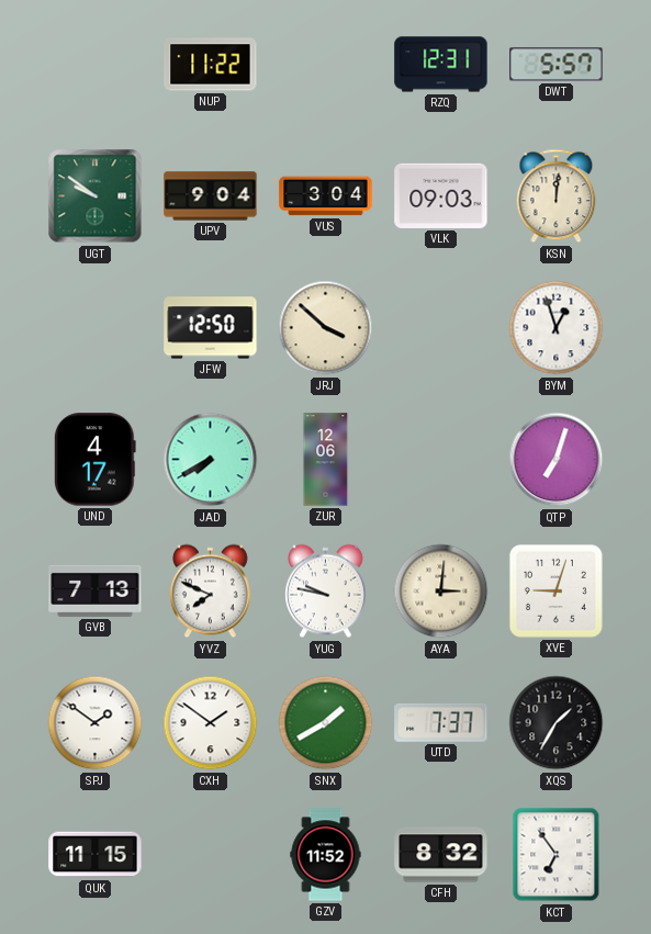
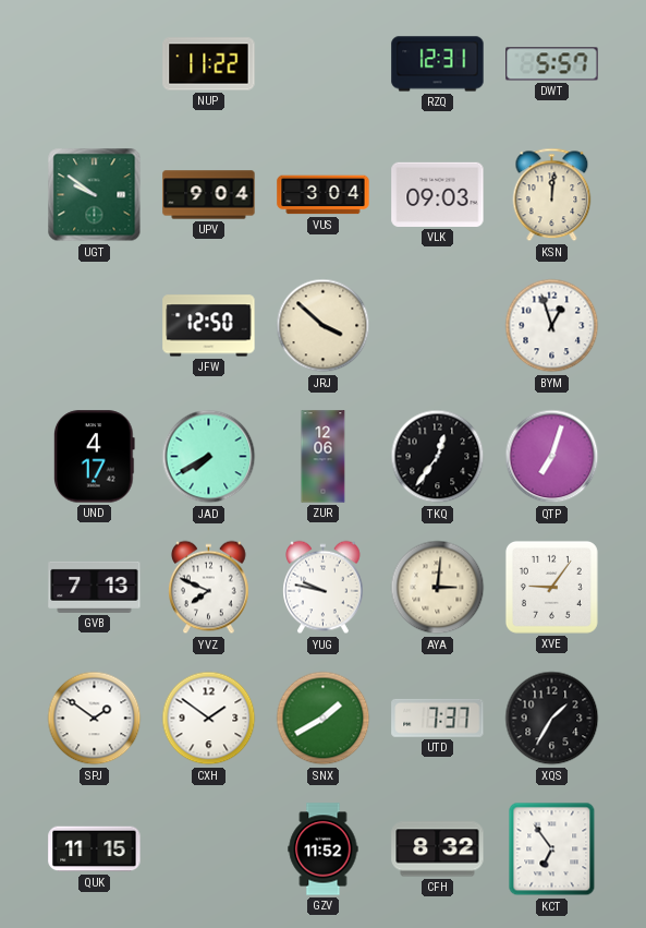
TKQ: none -> 12:36 (438, 457)
XVE: 9:03 -> 9:06 (551, 587)
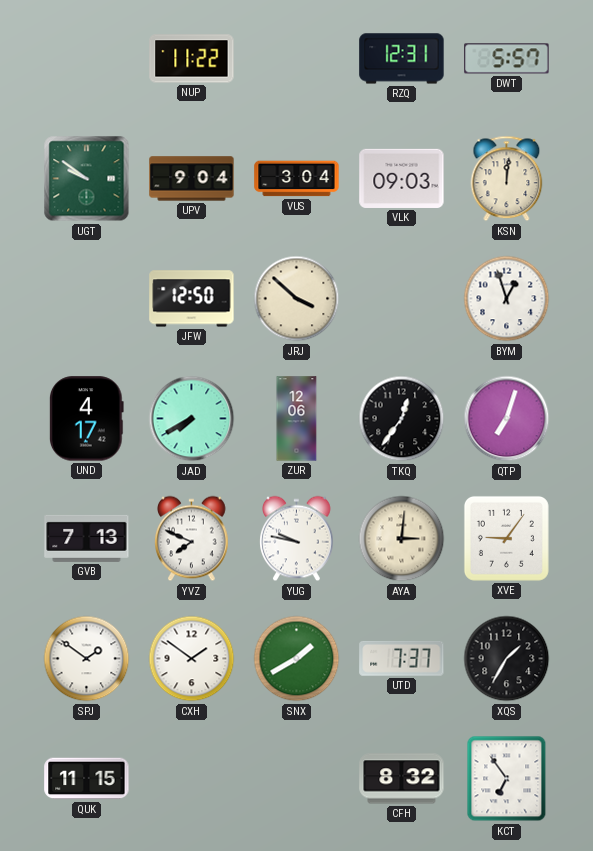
GZV: 11:52 -> none (324, 849)
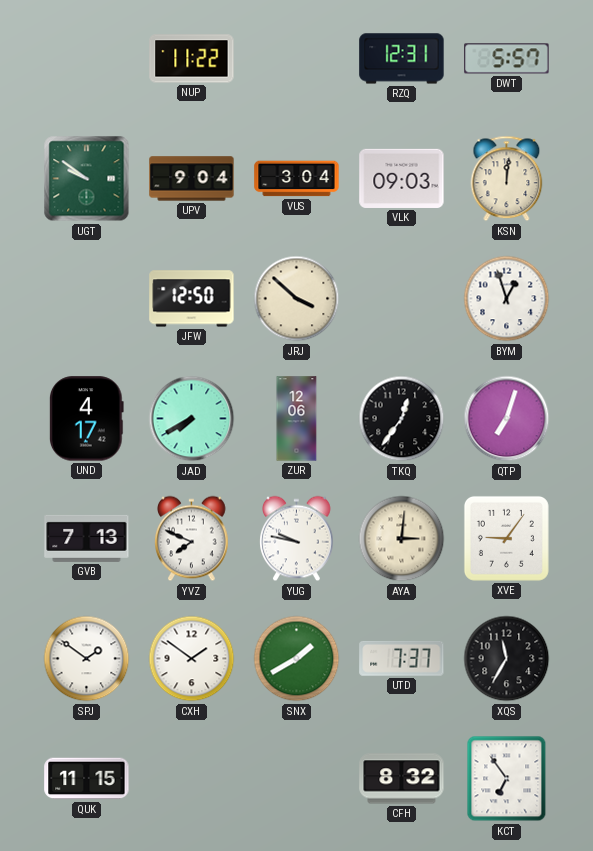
XQS: 1:35 -> 11:35 (507, 659)
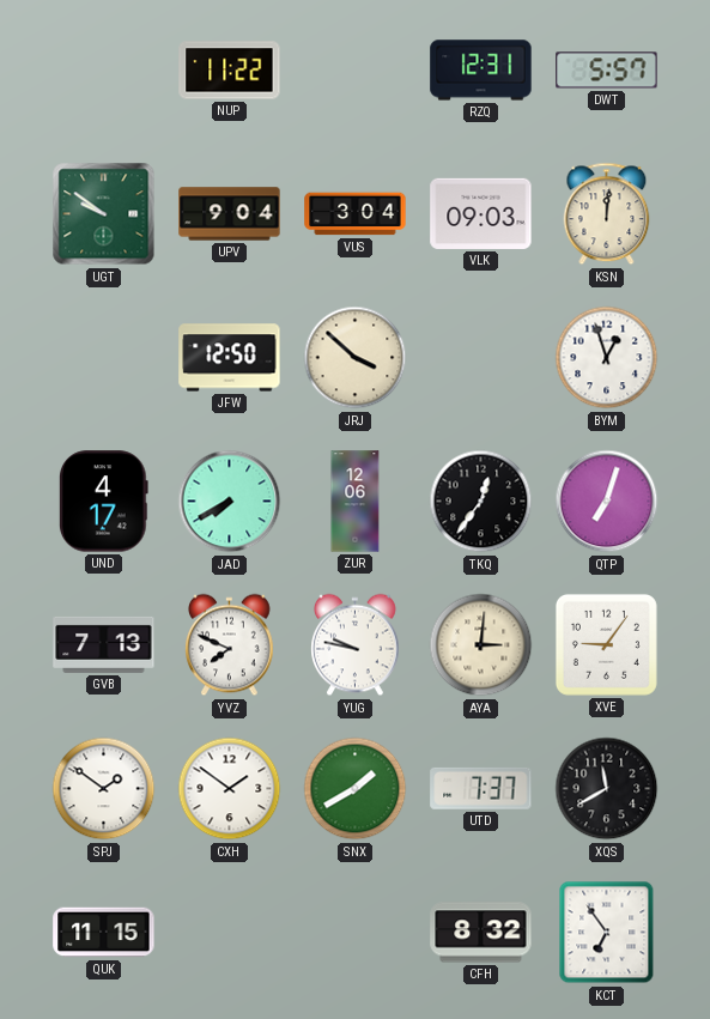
XQS: 11:35 -> 11:40 (607, 789)
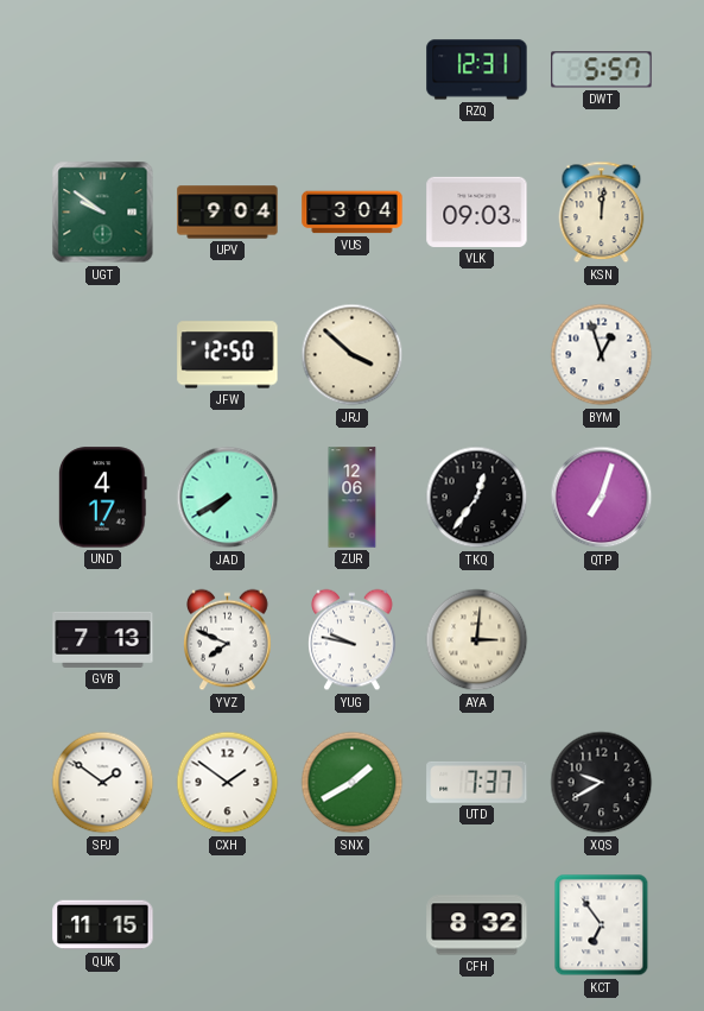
NUP: 11:22 -> none (230, 71)
XVE: 9:06 -> none (606, 644)
XQS: 11:40 -> 9:40 (602, 783)
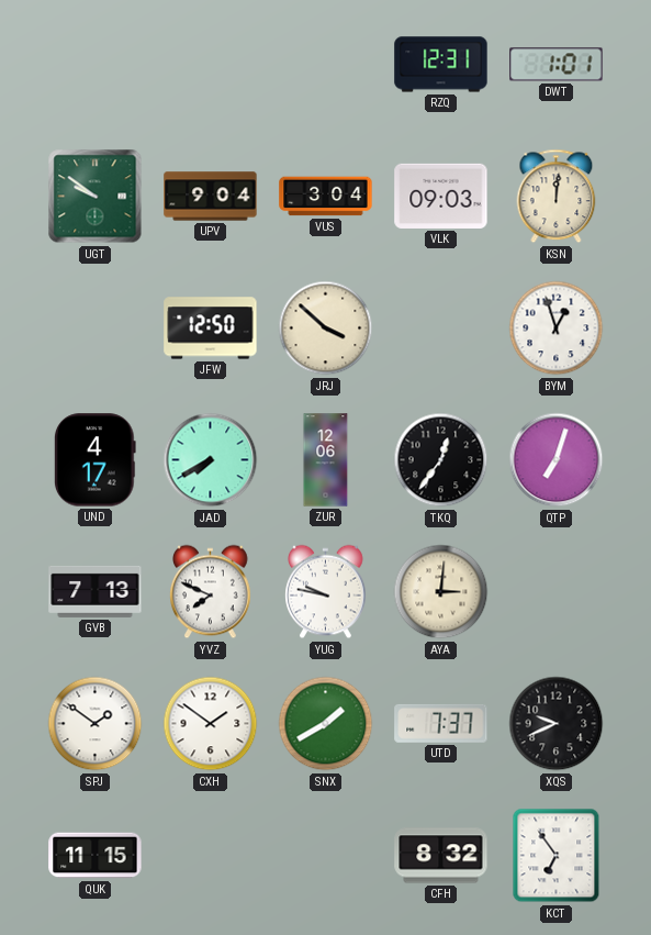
DWT: 5:57 -> 1:01 (557, 65)
XQS: 9:40 -> 9:41 (557, 724)
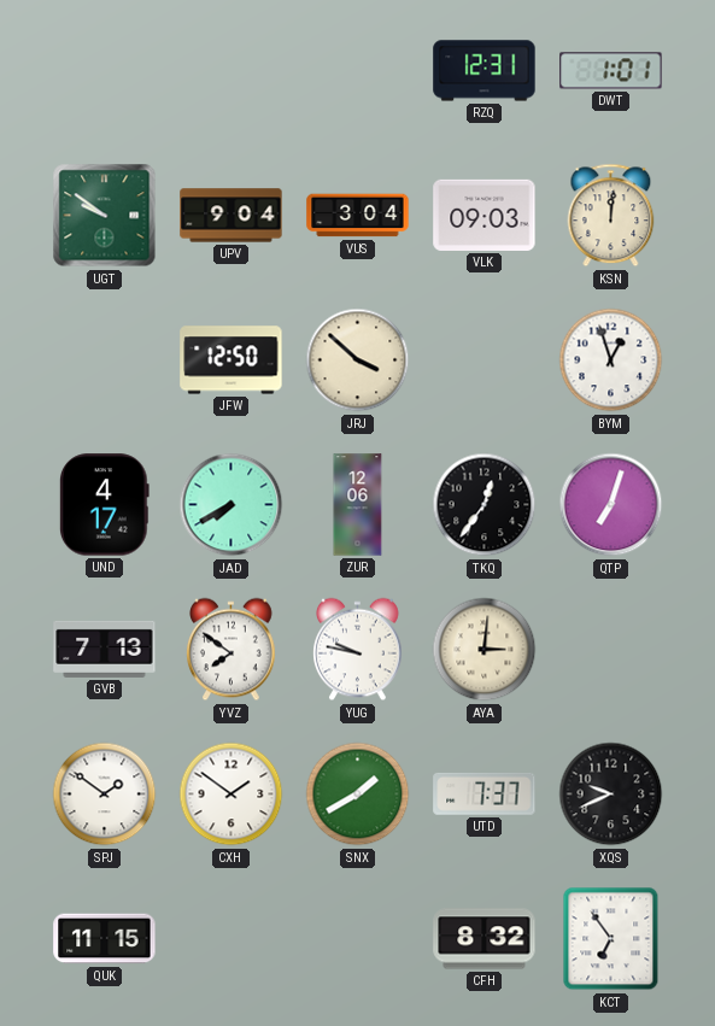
YVZ: 7:49 -> 7:51 (232, 650)
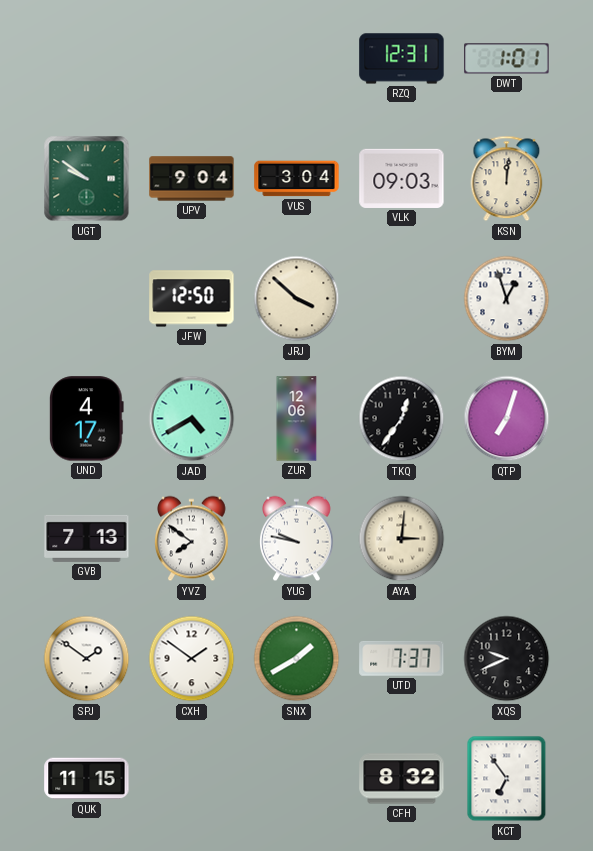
JAD: 7:40 -> 4:40 (192, 419)
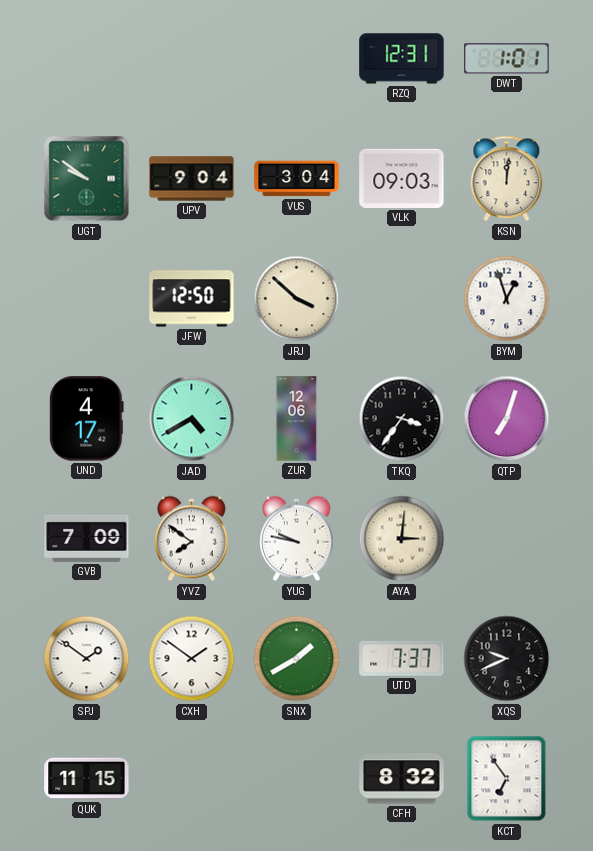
TKQ: 12:36 -> 3:36 (402, 419)
GVB: 7:13 -> 7:09 (87, 538)
